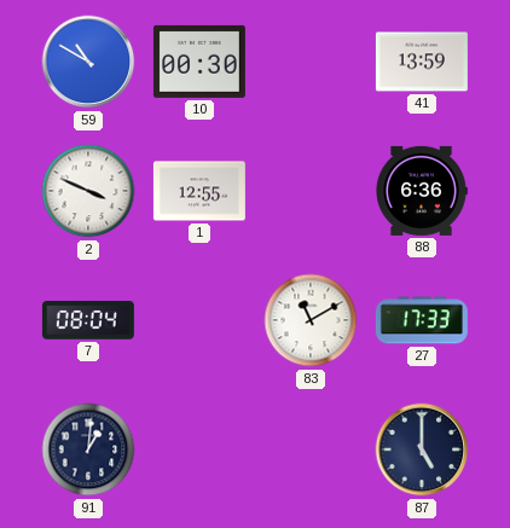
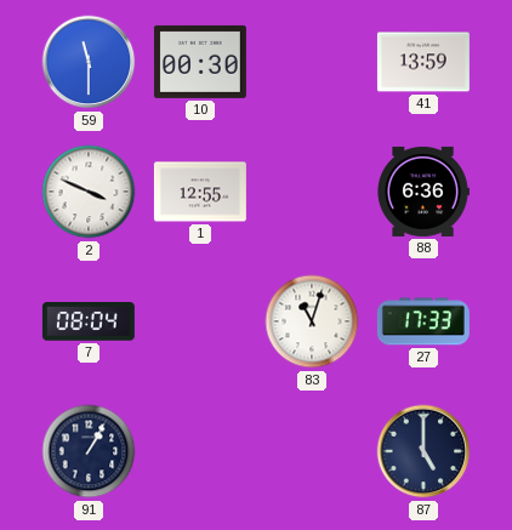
59: 10:50 -> 11:30 (89, 62)
83: 11:10 -> 11:03 (312, 321)
91: 1:01 -> 1:05 (89, 451)
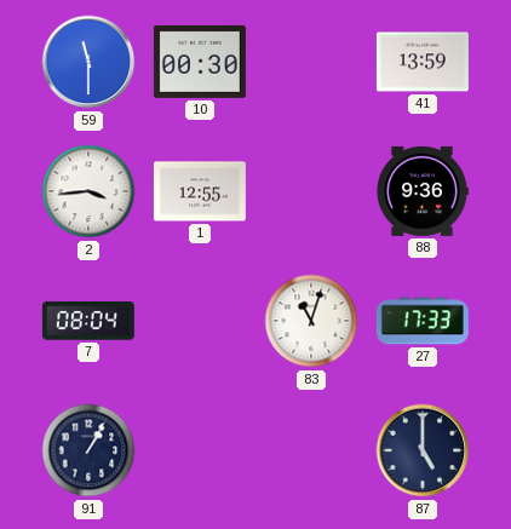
2: 3:49 -> 3:44 (88, 191)
88: 6:36 -> 9:36 (423, 191)
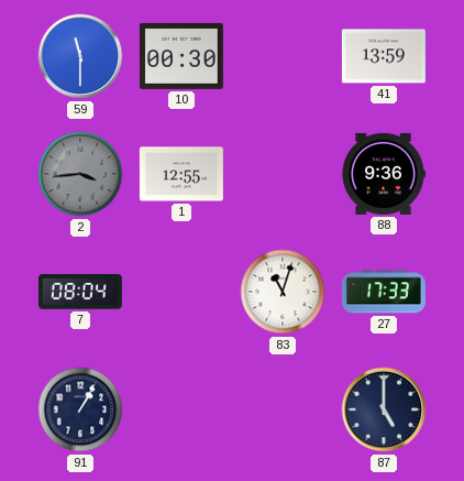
2 dial: white -> grey (80, 174)
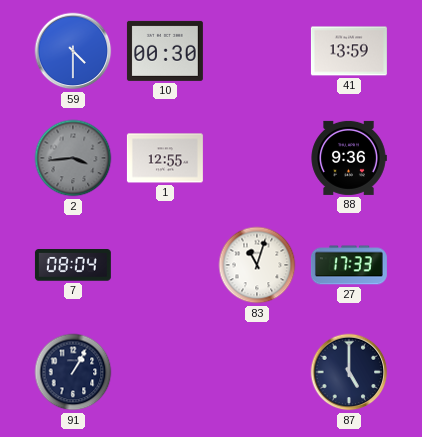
59: 11:30 -> 4:30 (73, 51)
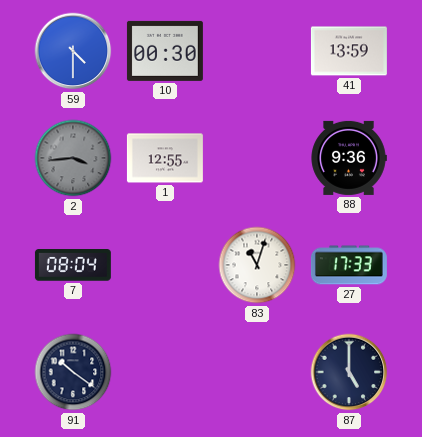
91: 1:05 -> 10:21 (73, 372)
